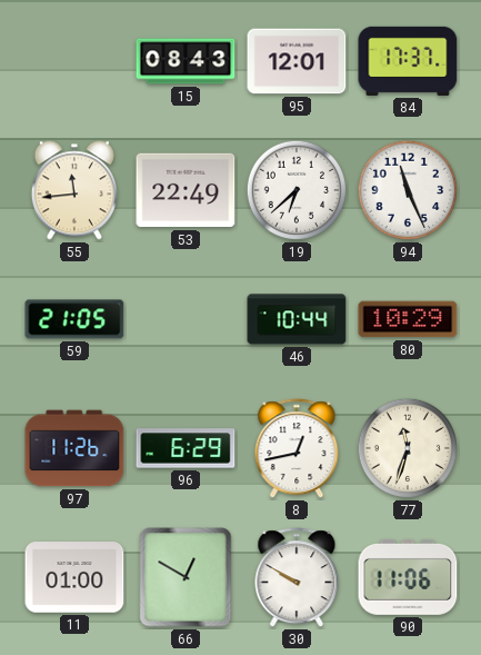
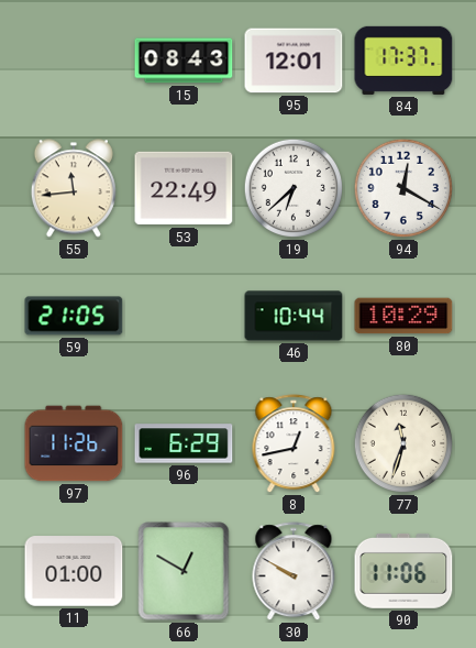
94: 11:26 -> 12:20 (403, 188)
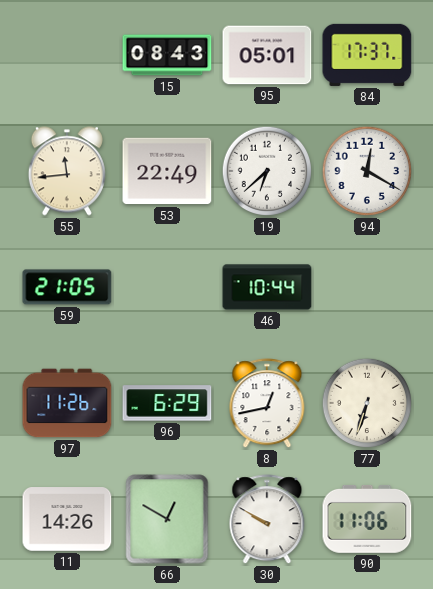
95: 12:01 -> 05:01 (267, 55)
80: 10:29 -> none (403, 316)
77: 11:33 -> 6:33 (367, 403)
11: 01:00 -> 14:26 (67, 519)
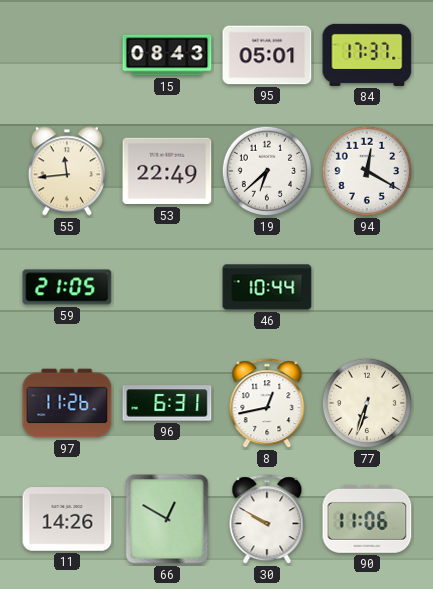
96: 6:29 -> 6:31 (167, 403)
